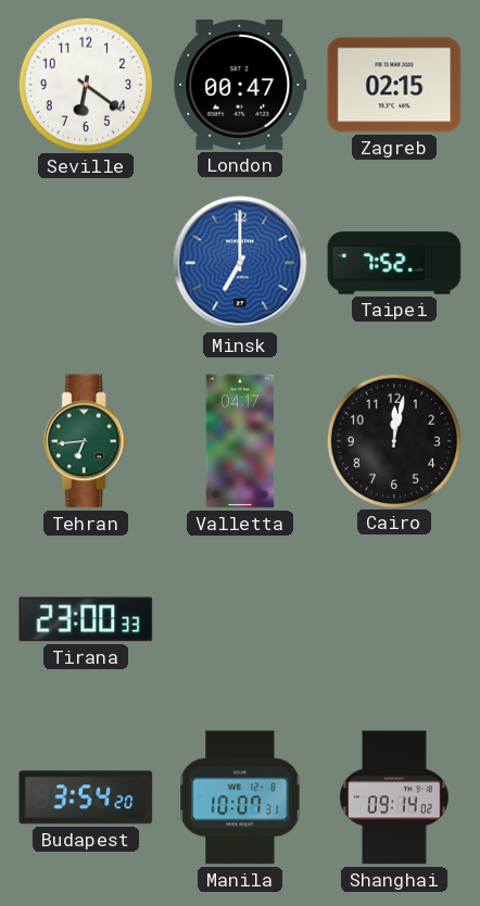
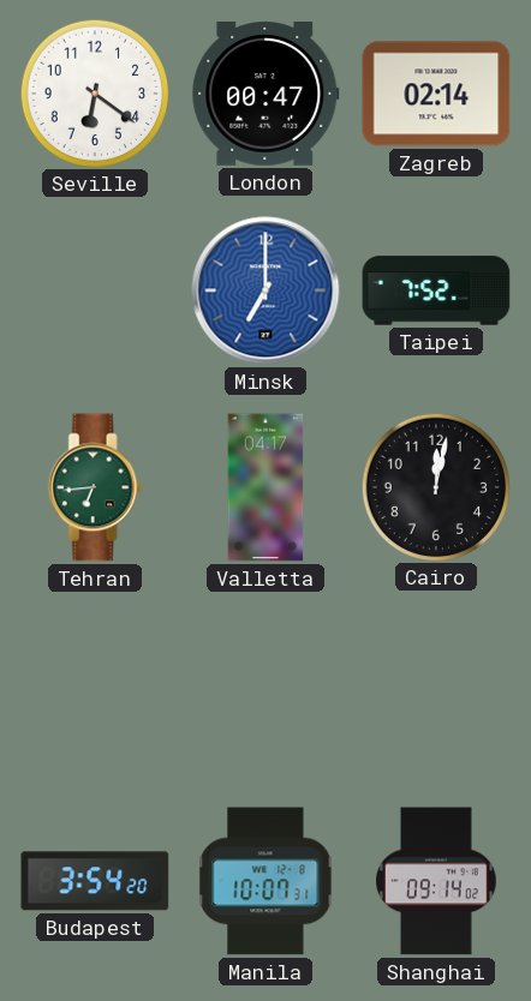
Zagreb: 02:15 -> 02:14 (436, 94)
Tirana: 23:00 -> none (86, 619)
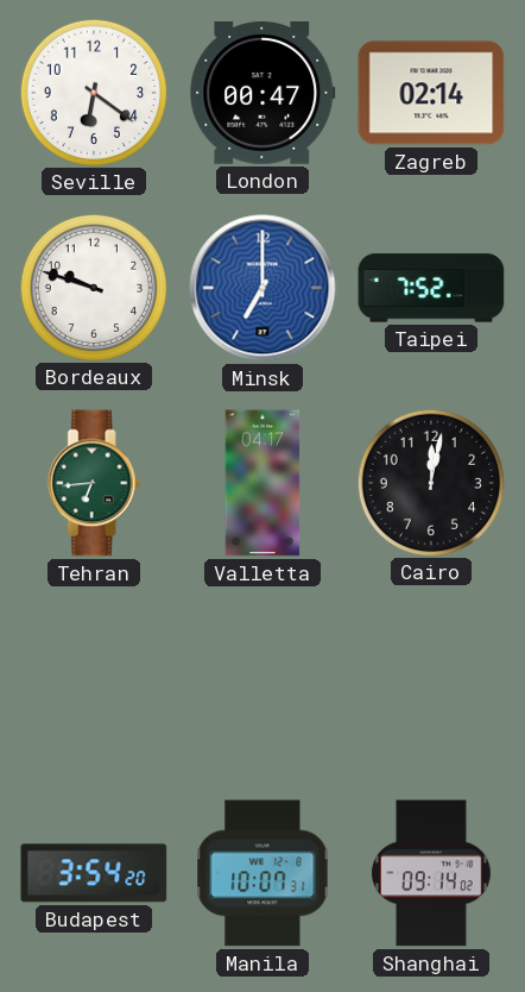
Bordeaux: none -> 9:48 (93, 287)
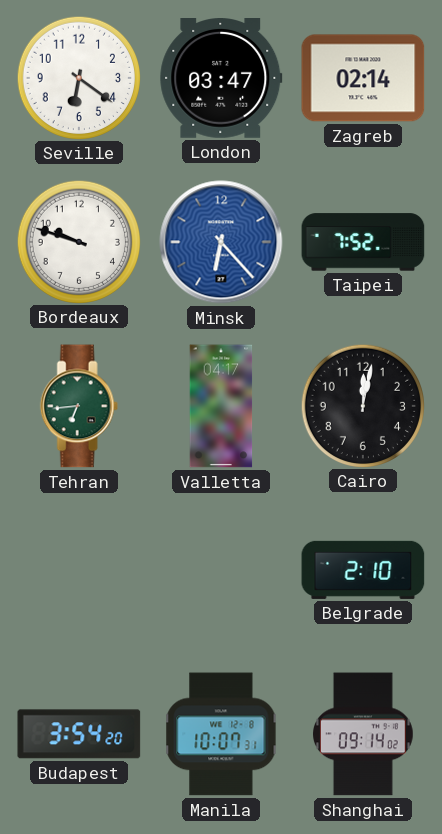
London: 00:47 -> 03:47 (221, 79)
Minsk: 7:00 -> 6:23 (221, 242)
Belgrade: none -> 2:10 (363, 570)
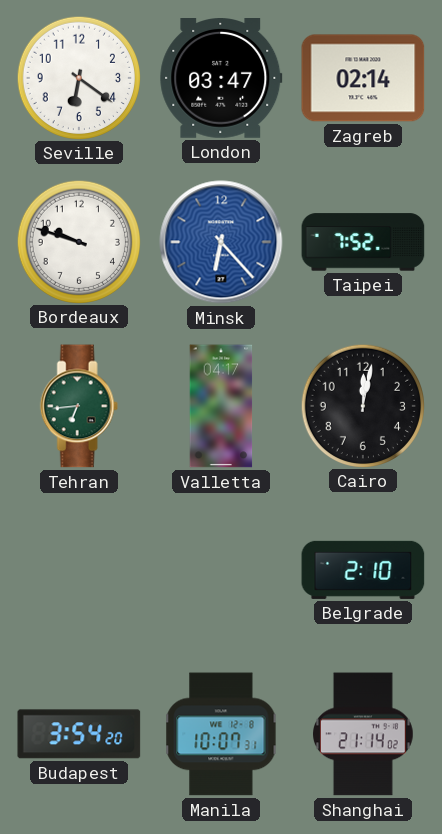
Shanghai: 09:14 -> 21:14 (364, 734)
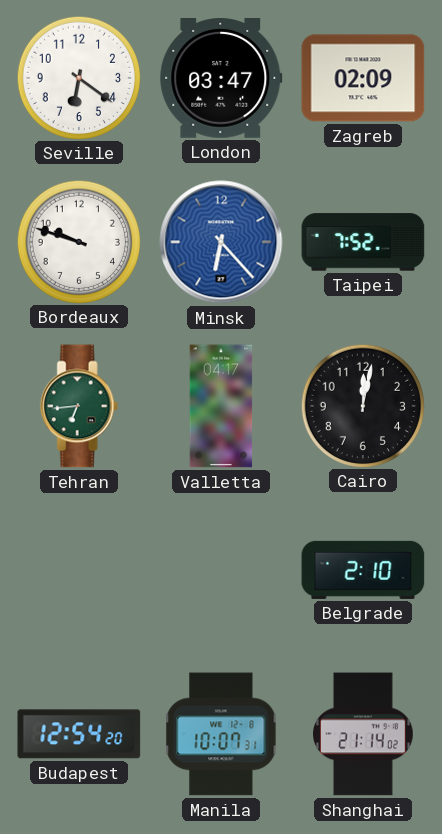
Zagreb: 02:14 -> 02:09 (363, 78)
Budapest: 3:54 -> 12:54 (79, 734)
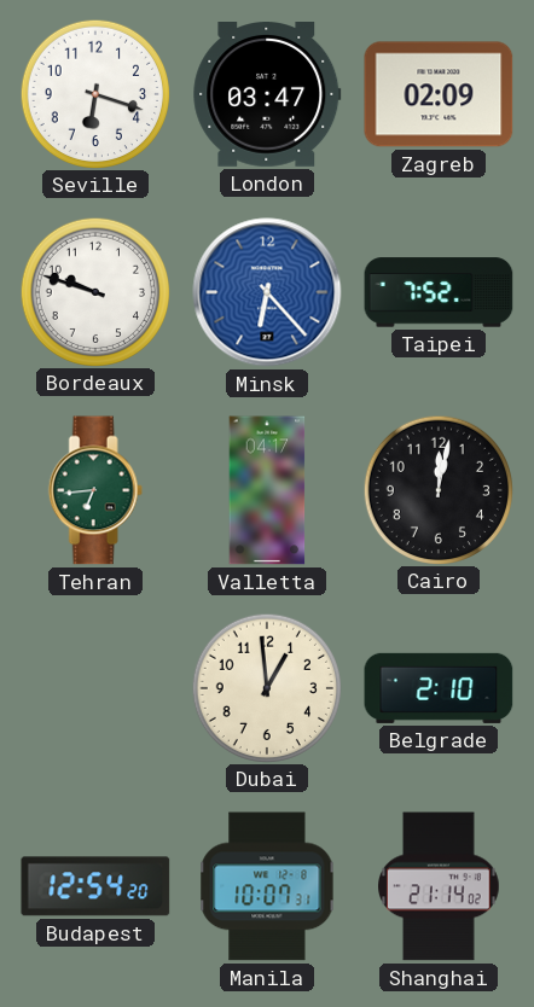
Seville: 6:21 -> 6:18 (94, 93)
Dubai: none -> 12:59 (266, 687)
